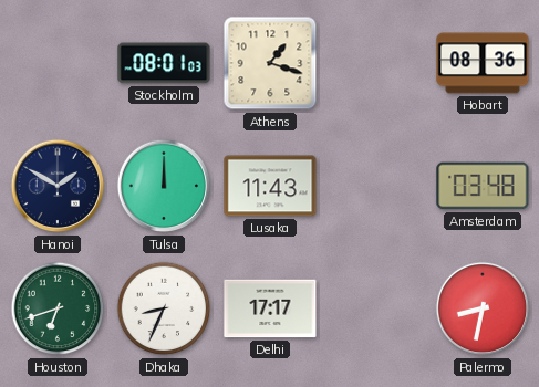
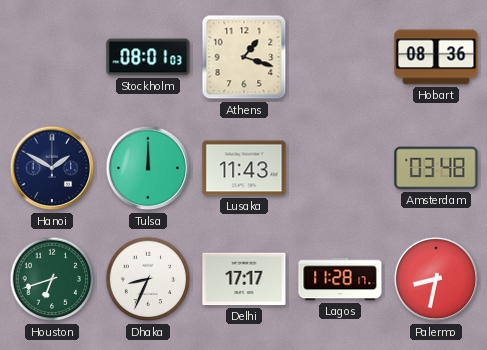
Lagos: none -> 11:28 (340, 279)
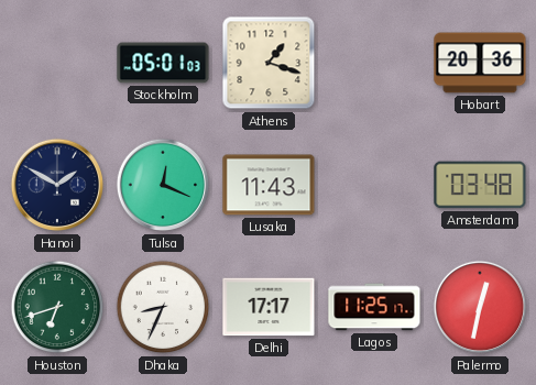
Stockholm: 08:01 -> 05:01 (163, 63)
Hobart: 08:36 -> 20:36 (480, 63)
Tulsa: 12:00 -> 12:19 (163, 185)
Lagos: 11:28 -> 11:25 (374, 307)
Palermo: 8:32 -> 12:32 (480, 307)
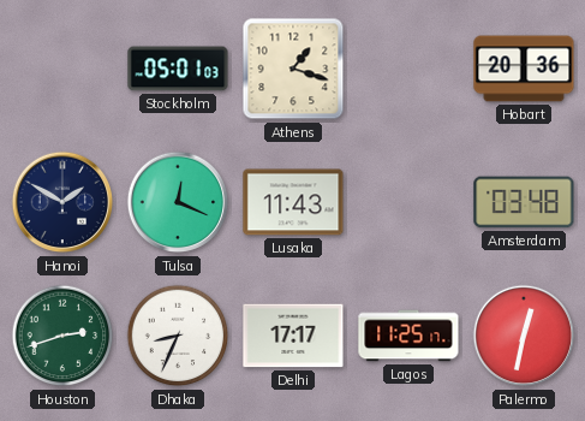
Houston: 6:42 -> 2:42 (62, 336)
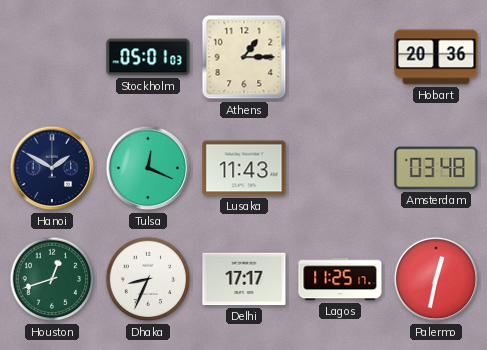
Athens: 1:18 -> 1:15 (244, 57)
Houston: 2:42 -> 12:42 (52, 279)
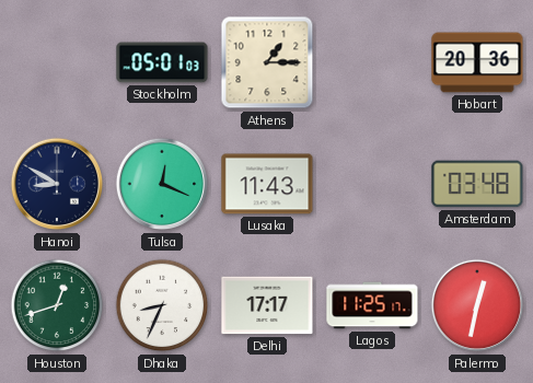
Hanoi: 1:50 -> 8:50 (57, 184)
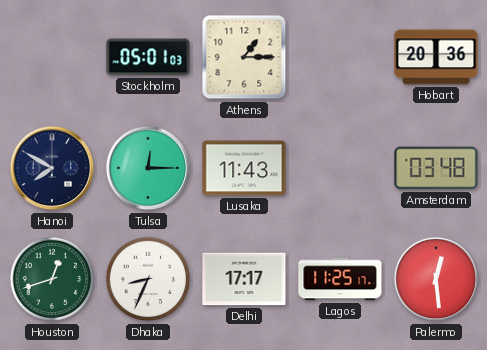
Hanoi: 8:50 -> 7:50 (52, 168)
Tulsa: 12:19 -> 12:15 (148, 168)
Palermo: 12:32 -> 12:29 (436, 279)
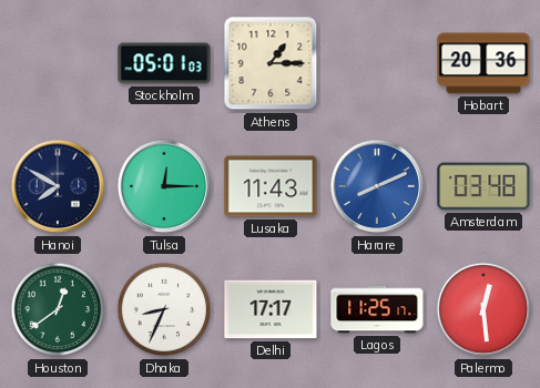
Harare: none -> 8:11 (377, 186)
Houston: 12:42 -> 12:39 (58, 309)
